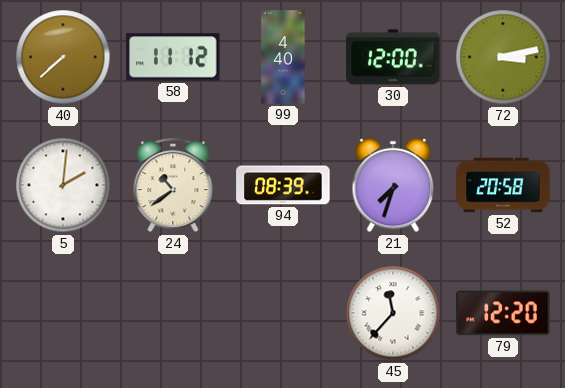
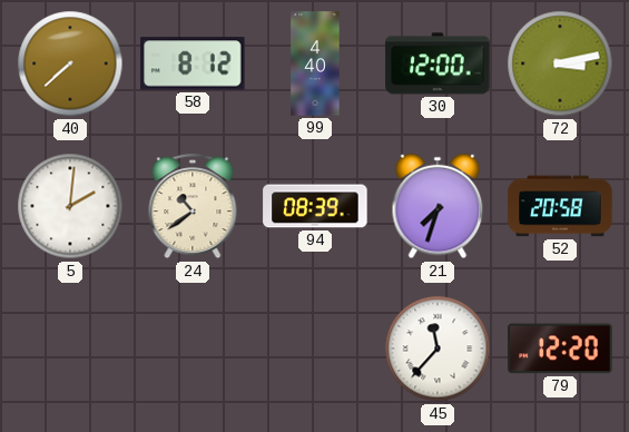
58: 11:12 -> 8:12 (193, 63)
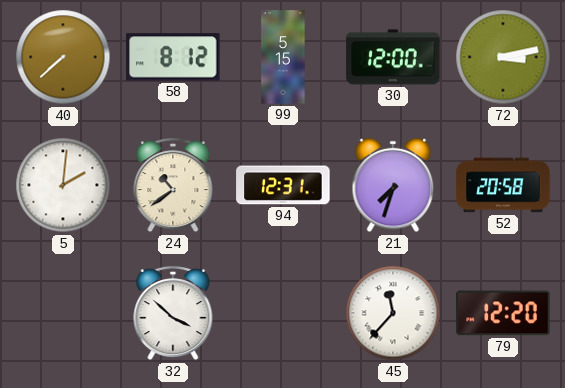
99: 4:40 -> 5:15 (283, 57)
94: 08:39 -> 12:31 (283, 185)
32: none -> 3:52 (173, 314)
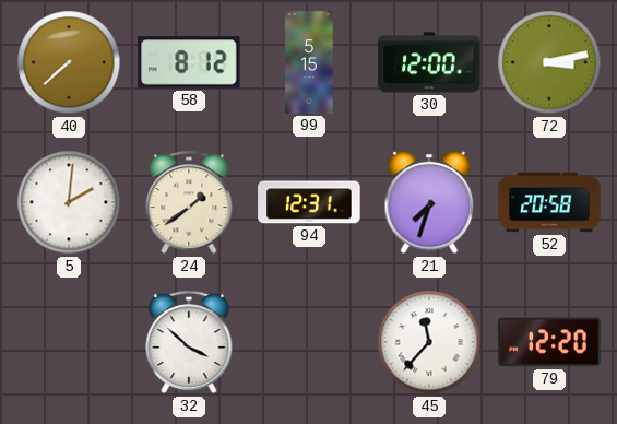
24: 10:39 -> 1:39 (189, 203)
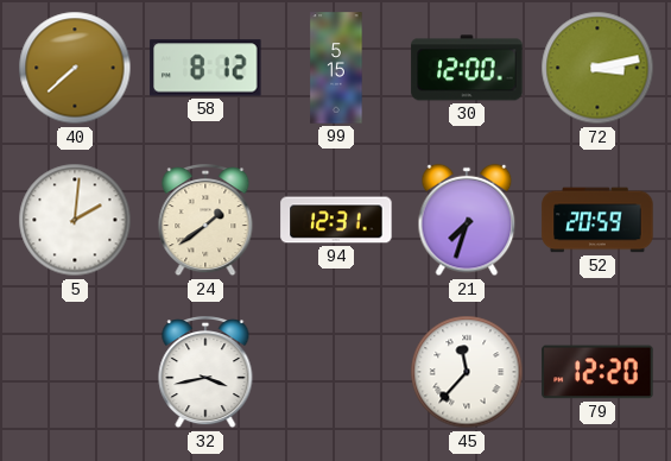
52: 20:58 -> 20:59 (597, 220)
32: 3:52 -> 3:43 (205, 373)
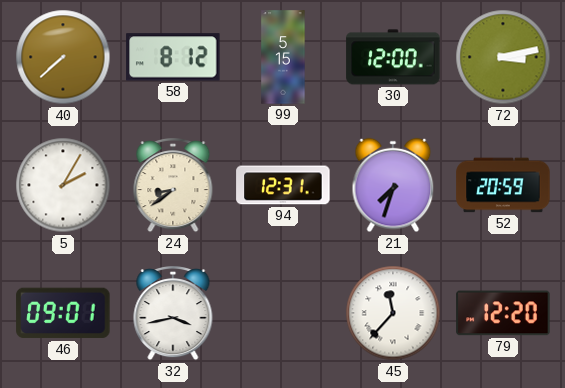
5: 2:01 -> 2:05 (63, 185)
24: 1:39 -> 8:39 (173, 186)
46: none -> 09:01 (63, 313)
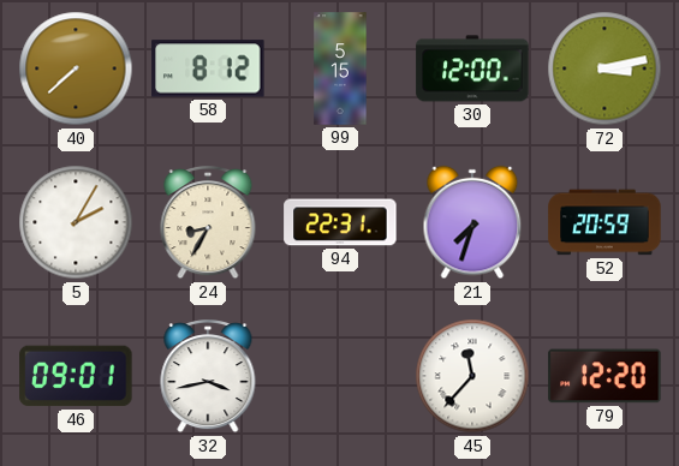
24: 8:39 -> 8:35 (208, 223)
94: 12:31 -> 22:31 (340, 222)
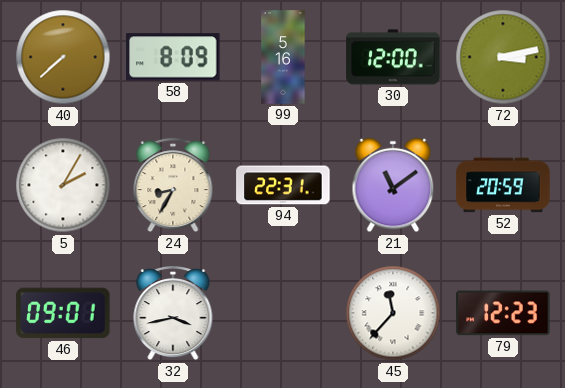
58: 8:12 -> 8:09 (173, 57)
99: 5:15 -> 5:16 (283, 57)
21: 7:33 -> 11:09 (393, 185)
79: 12:20 -> 12:23 (503, 313)
